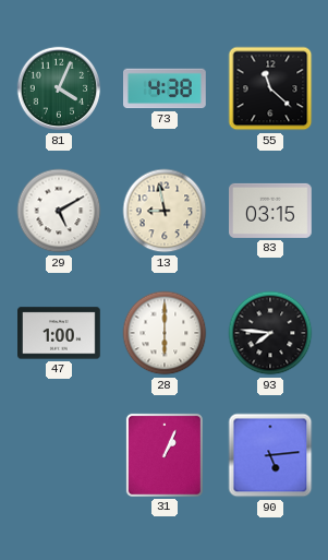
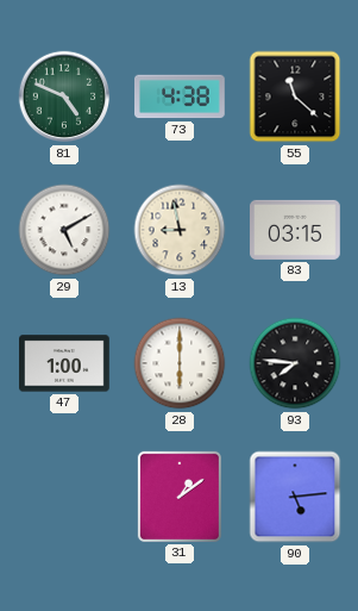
81: 4:04 -> 4:49 (64, 96)
31: 1:04 -> 1:09 (180, 497)
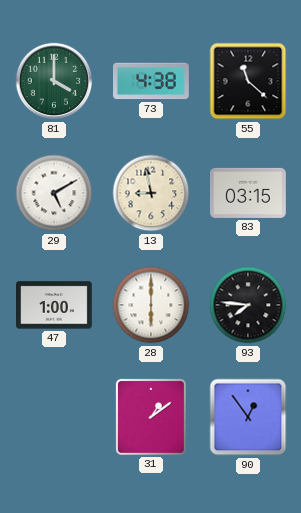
81: 4:49 -> 4:00 (54, 81)
90: 5:14 -> 12:54 (248, 417)
